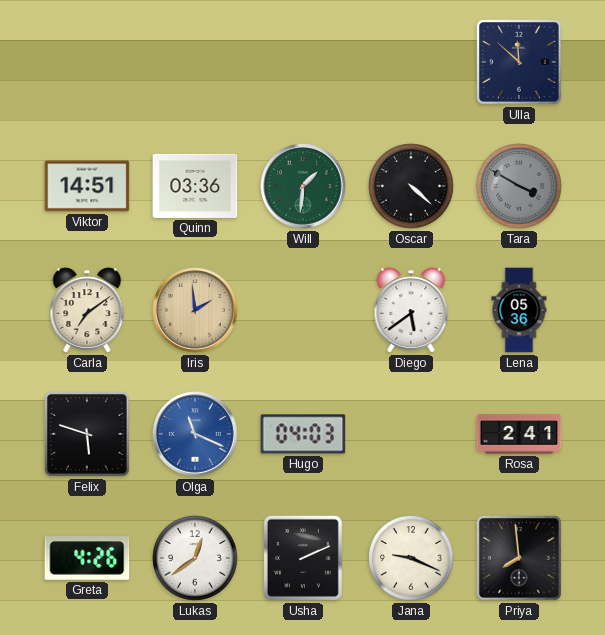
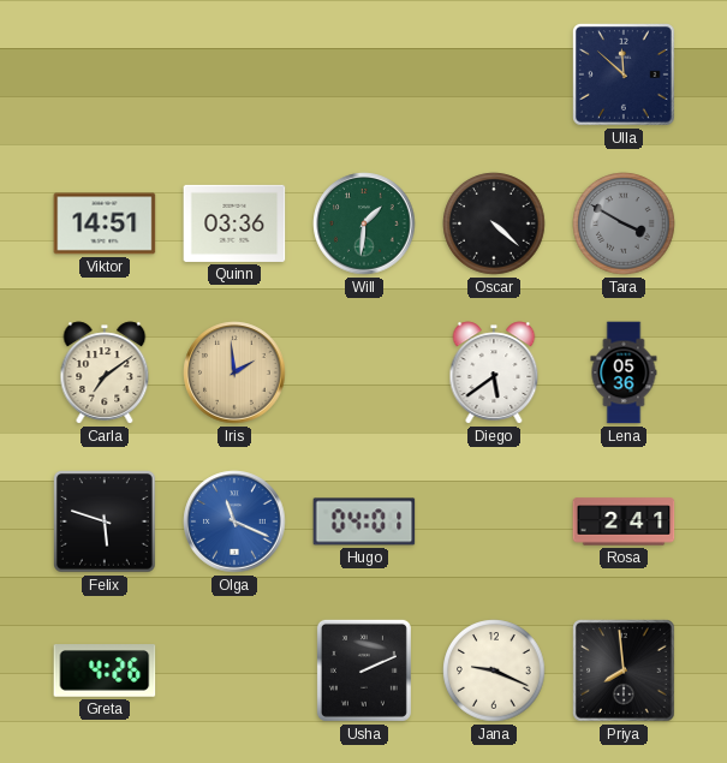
Hugo: 04:03 -> 04:01 (364, 521)
Lukas: 12:39 -> none (195, 558)
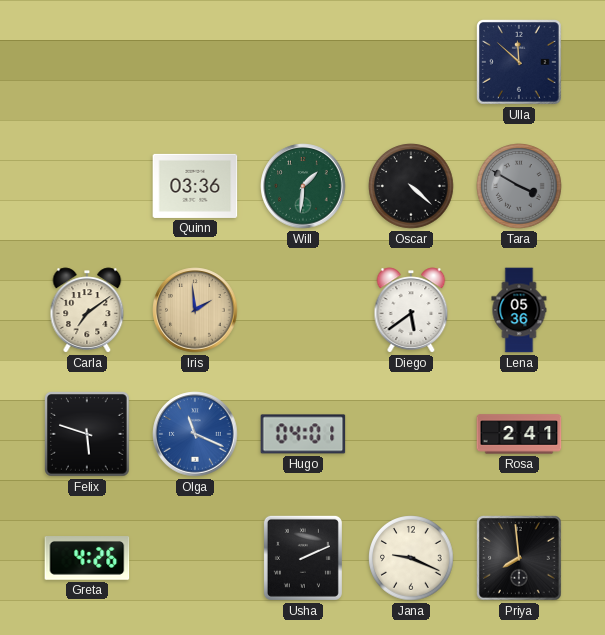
Viktor: 14:51 -> none (105, 223)
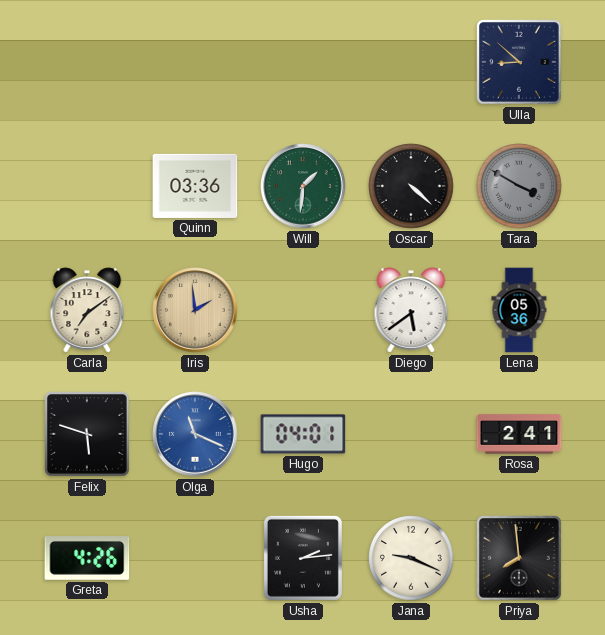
Ulla: 11:52 -> 8:52 (520, 63)
Usha: 2:11 -> 2:14 (303, 558)
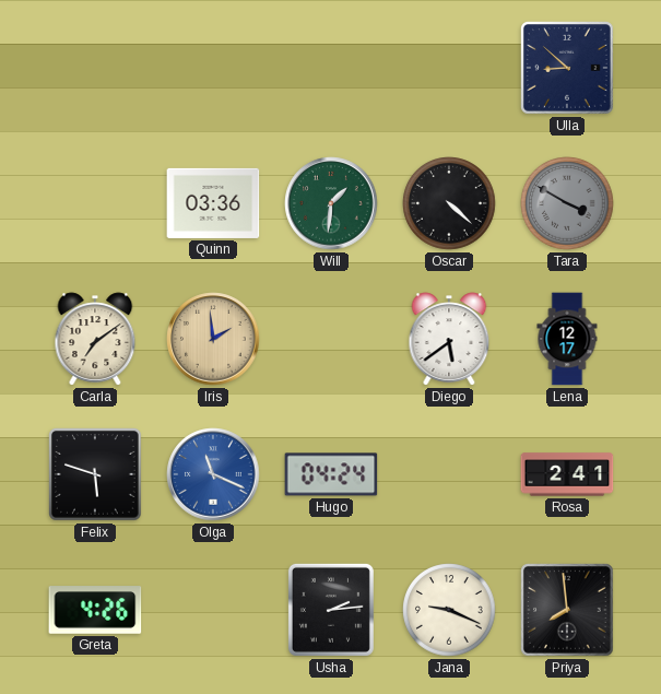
Lena: 05:36 -> 12:17 (567, 339)
Hugo: 04:01 -> 04:24 (331, 474)
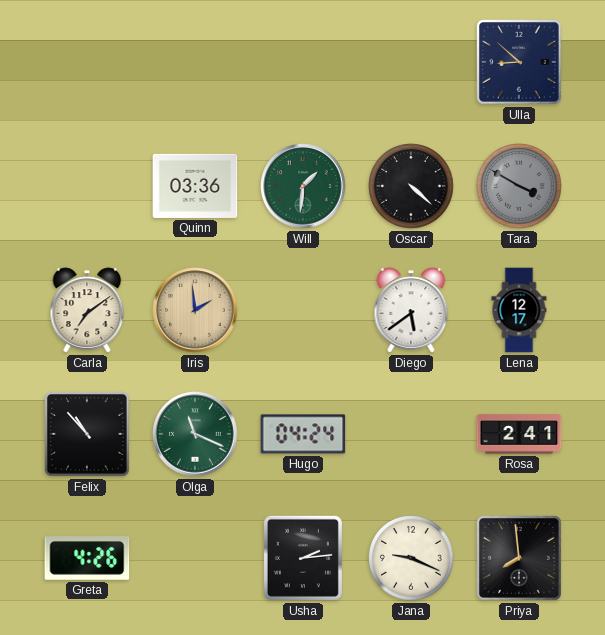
Felix: 5:48 -> 10:53 (88, 435)
Olga dial: blue -> green (195, 434)
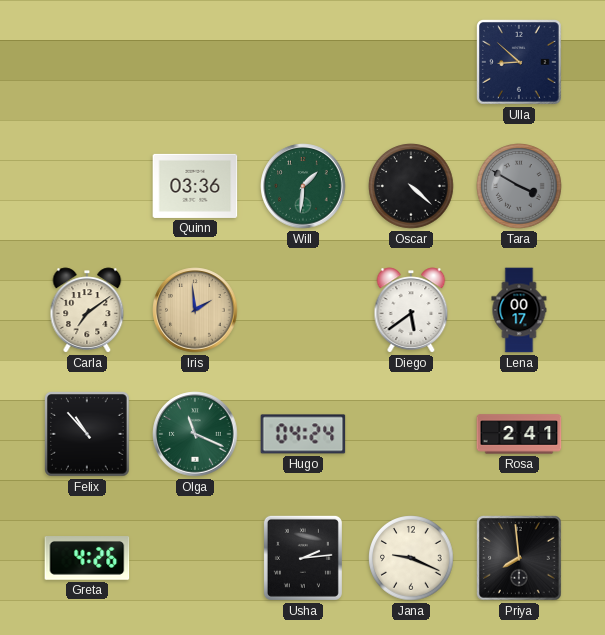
Lena: 12:17 -> 00:17 (519, 310)
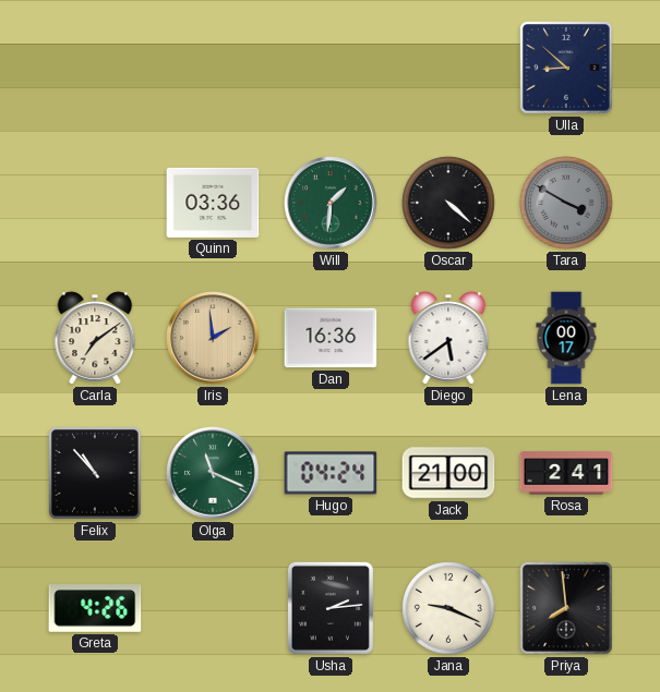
Dan: none -> 16:36 (331, 338)
Jack: none -> 21:00 (448, 473)
